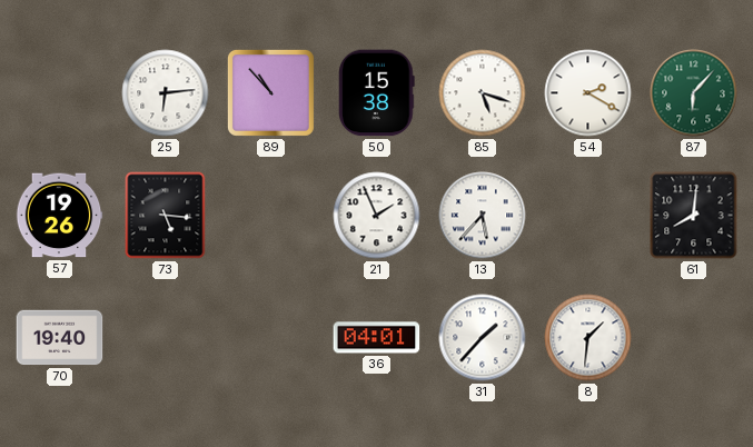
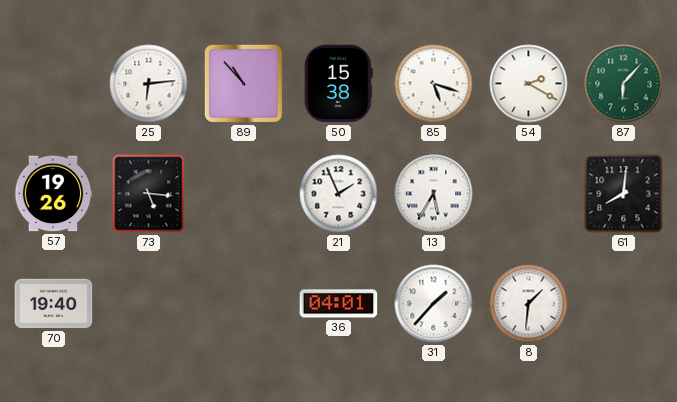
13: 5:37 -> 5:35 (434, 194)
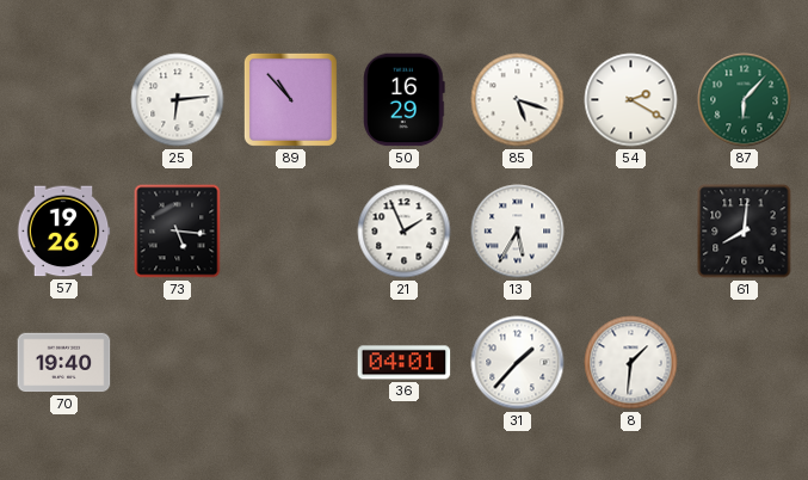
50: 15:38 -> 16:29 (405, 100)
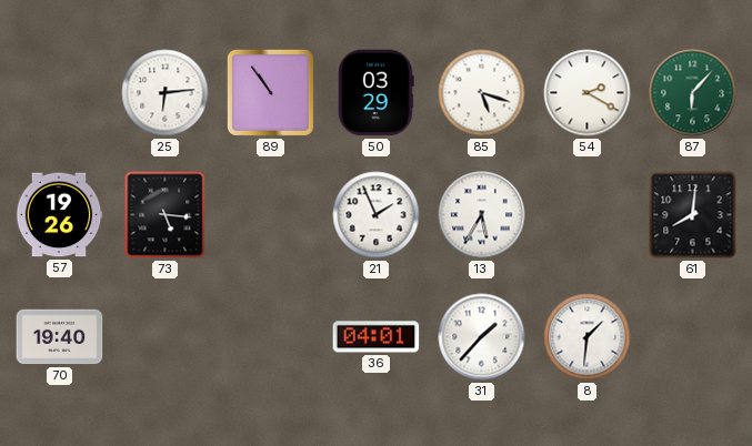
89: 10:53 -> 10:54 (270, 92)
50: 16:29 -> 03:29 (377, 93)
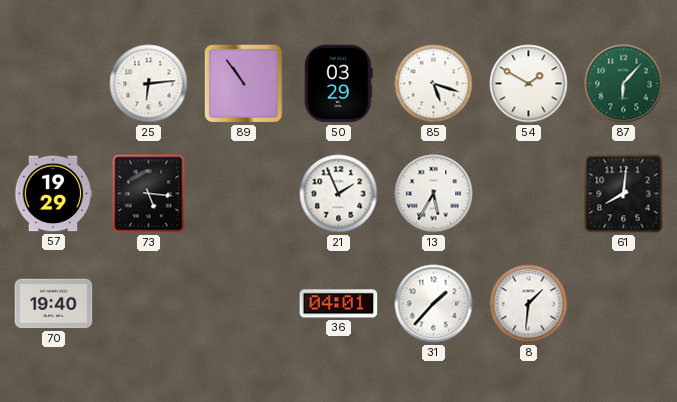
54: 2:20 -> 1:50 (529, 84)
57: 19:26 -> 19:29 (53, 194)
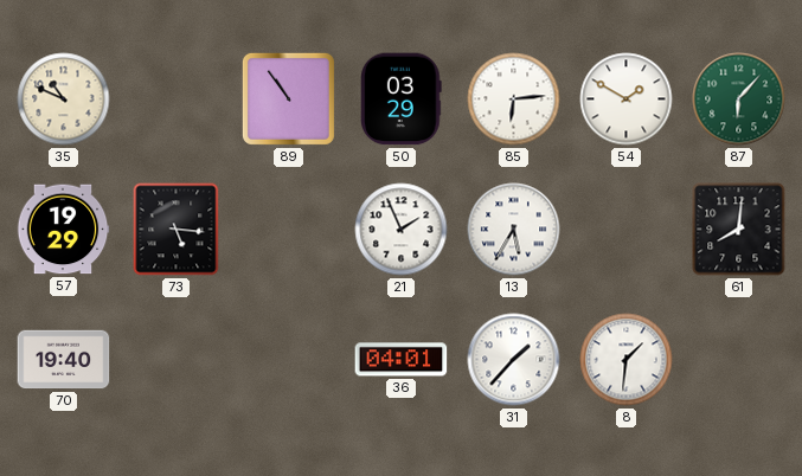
35: none -> 10:49 (64, 99)
25: 6:14 -> none (149, 84)
85: 5:18 -> 6:14 (514, 99)
